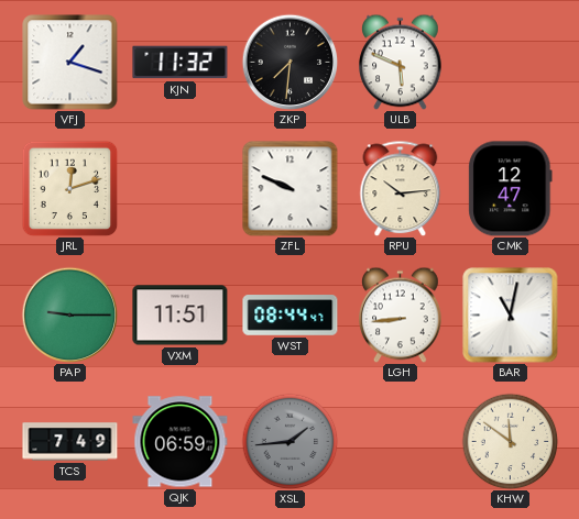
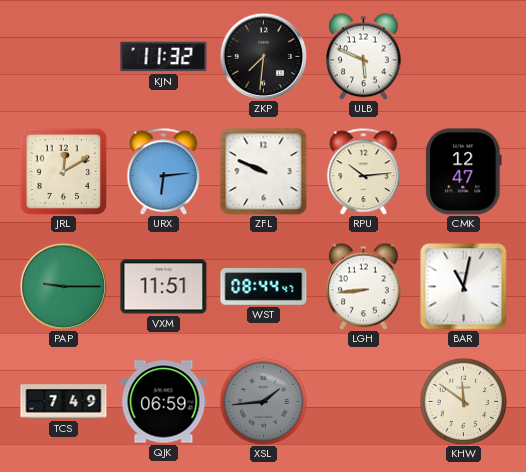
VFJ: 1:18 -> none (70, 63)
JRL: 12:12 -> 12:10 (63, 171)
URX: none -> 6:14 (164, 171)
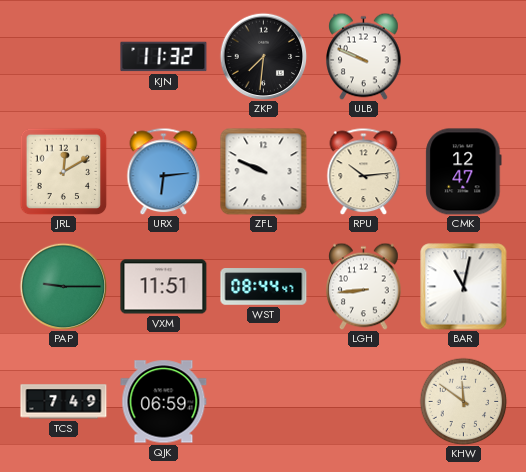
ULB: 5:49 -> 9:49 (364, 56)
XSL: 1:44 -> none (263, 401)
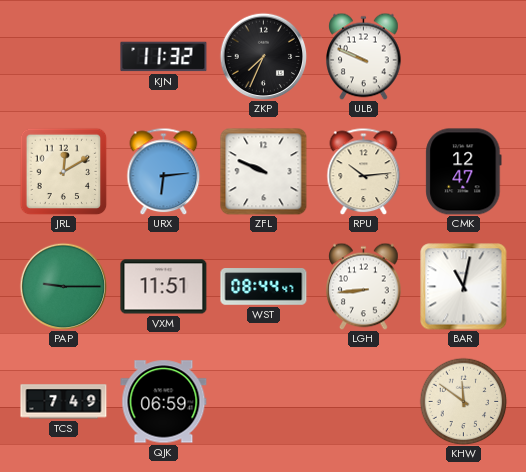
ZKP: 7:31 -> 7:34 (263, 56)
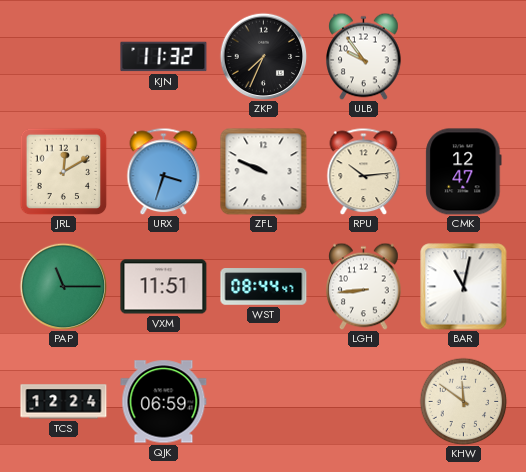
ULB: 9:49 -> 9:54 (364, 56)
URX: 6:14 -> 3:33 (164, 171)
PAP: 9:15 -> 11:15 (63, 286)
TCS: 7:49 -> 12:24 (64, 402)
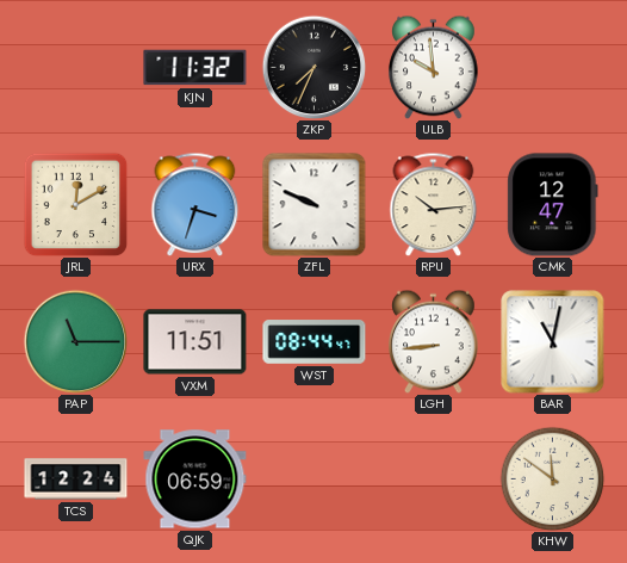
ULB: 9:54 -> 9:59 (434, 67)
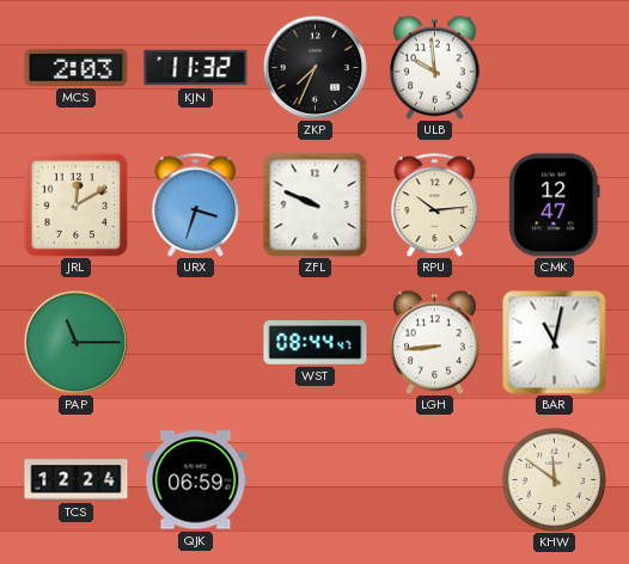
MCS: none -> 2:03 (77, 67)
VXM: 11:51 -> none (195, 342)
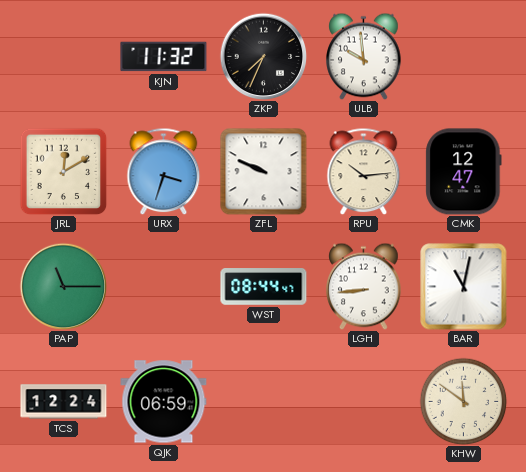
MCS: 2:03 -> none (77, 67)
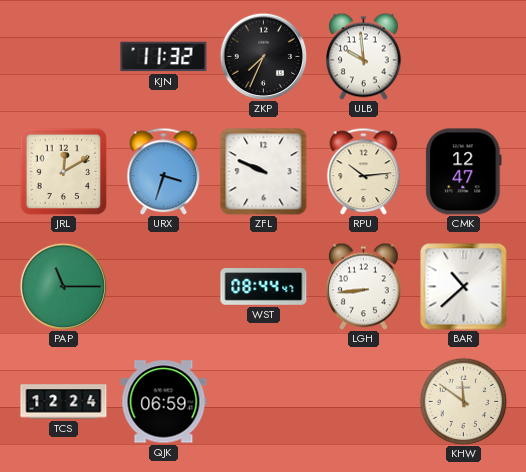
BAR: 11:02 -> 10:38 (464, 287)
